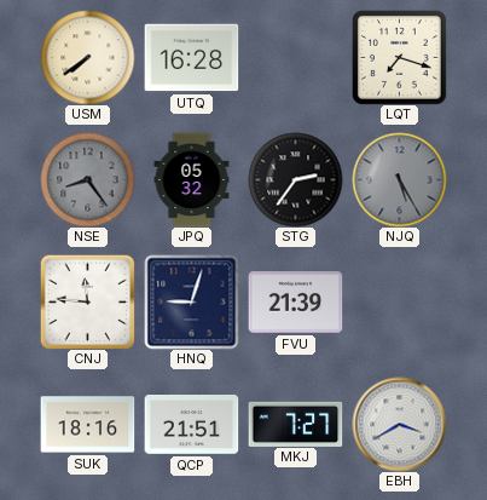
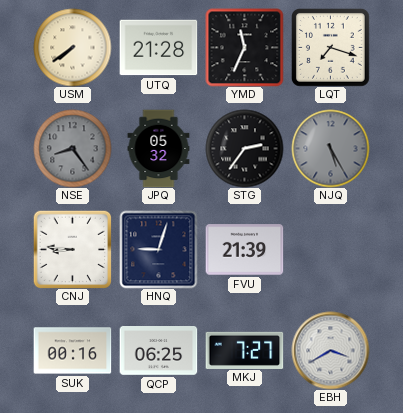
UTQ: 16:28 -> 21:28 (158, 48)
YMD: none -> 11:34 (244, 47)
CNJ: 11:46 -> 8:46 (72, 249)
SUK: 18:16 -> 00:16 (72, 351)
QCP: 21:51 -> 06:25 (158, 351)
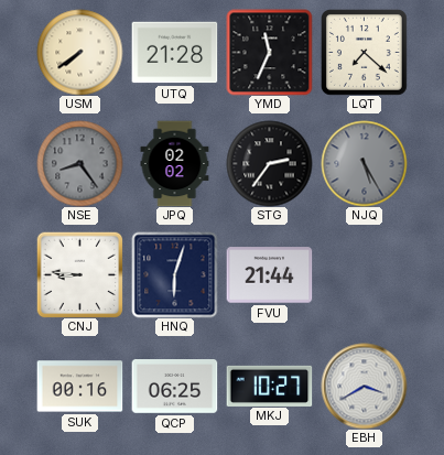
LQT: 7:18 -> 7:22 (364, 52)
JPQ: 05:32 -> 02:02 (175, 163)
HNQ: 9:03 -> 6:03 (174, 274)
FVU: 21:39 -> 21:44 (269, 275)
MKJ: 7:27 -> 10:27 (269, 386)
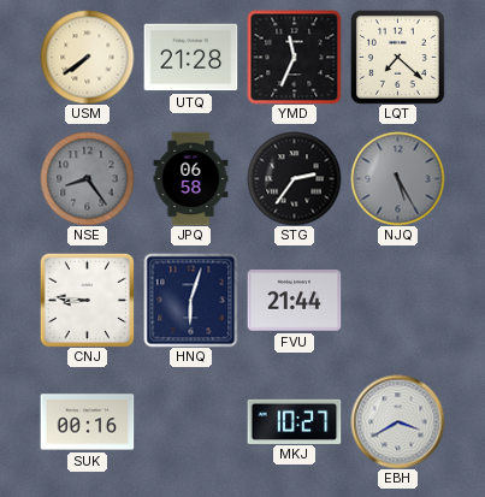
JPQ: 02:02 -> 06:58 (191, 178)
QCP: 06:25 -> none (174, 387)
